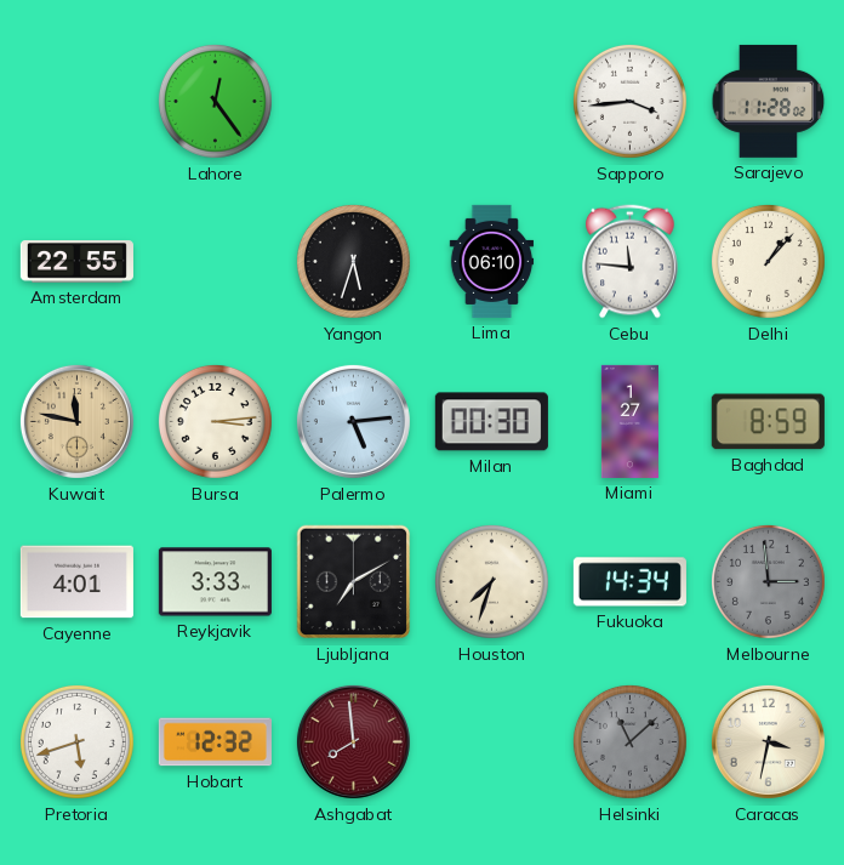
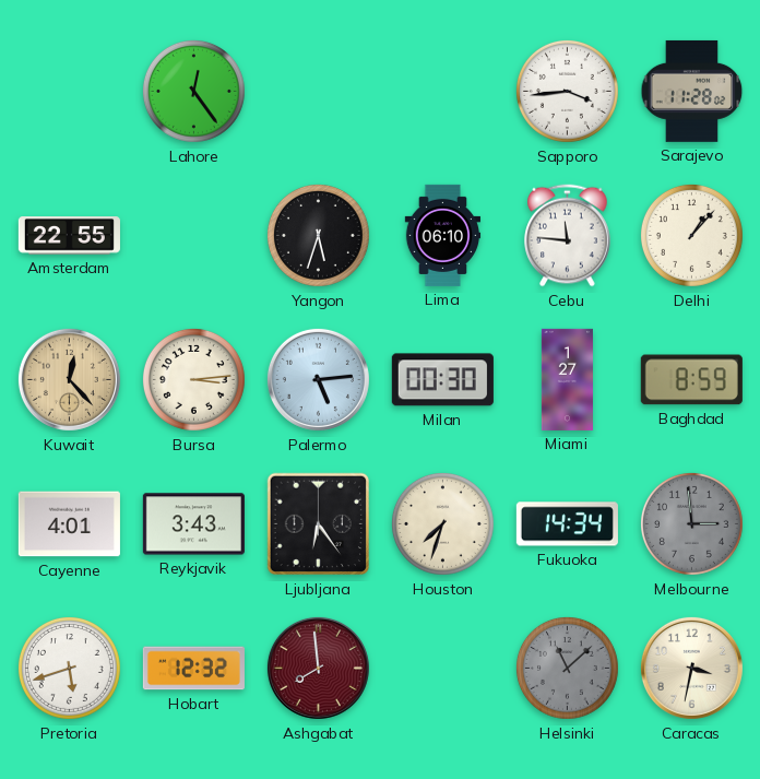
Kuwait: 11:47 -> 12:23 (69, 379)
Reykjavik: 3:33 -> 3:43 (193, 524)
Ljubljana: 7:10 -> 6:24 (319, 524)
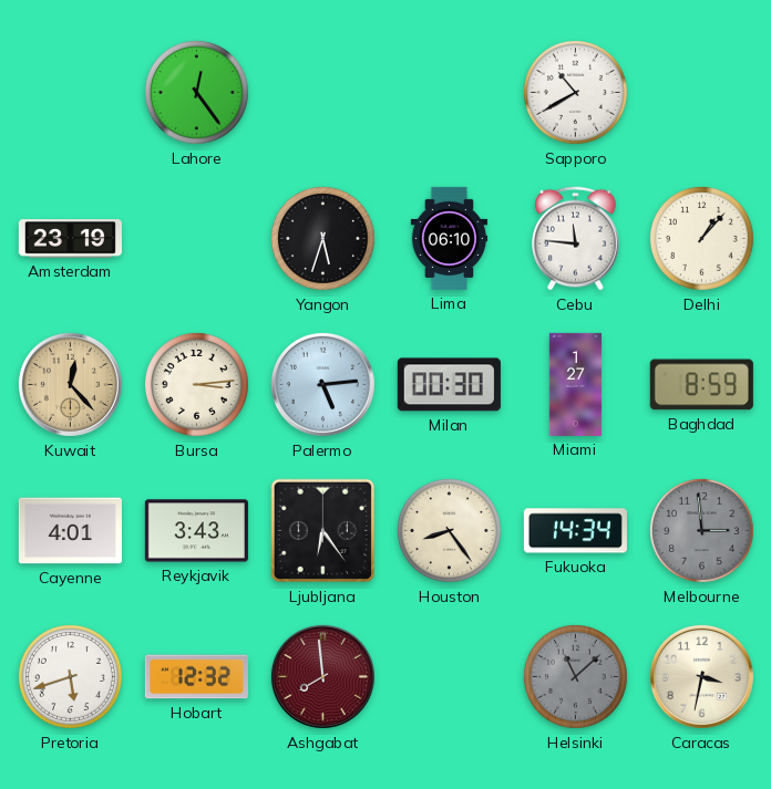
Sapporo: 3:44 -> 10:40 (575, 92)
Sarajevo: 11:28 -> none (692, 91)
Amsterdam: 22:55 -> 23:19 (70, 239)
Houston: 7:33 -> 8:24 (449, 530)
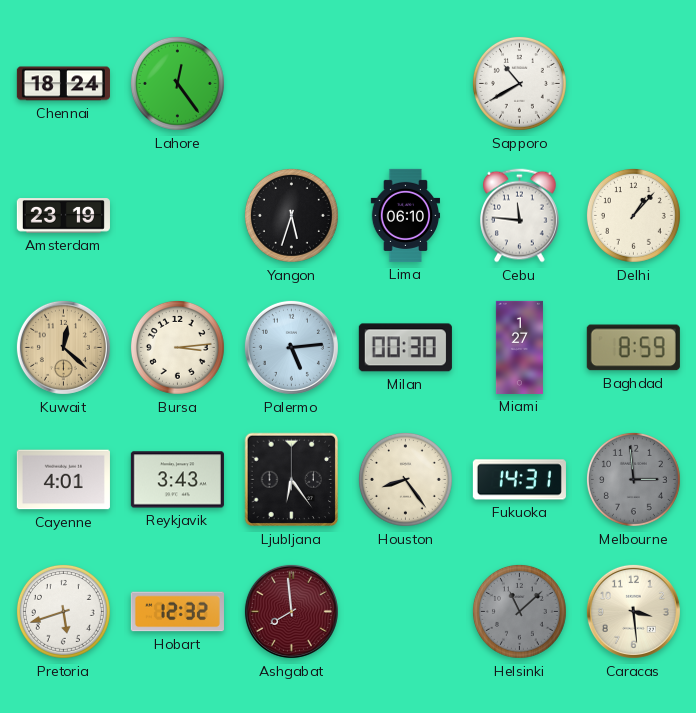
Chennai: none -> 18:24 (63, 84)
Kuwait: 12:23 -> 12:22 (63, 347)
Fukuoka: 14:34 -> 14:31 (519, 480)
Caracas: 3:32 -> 3:29 (633, 611)
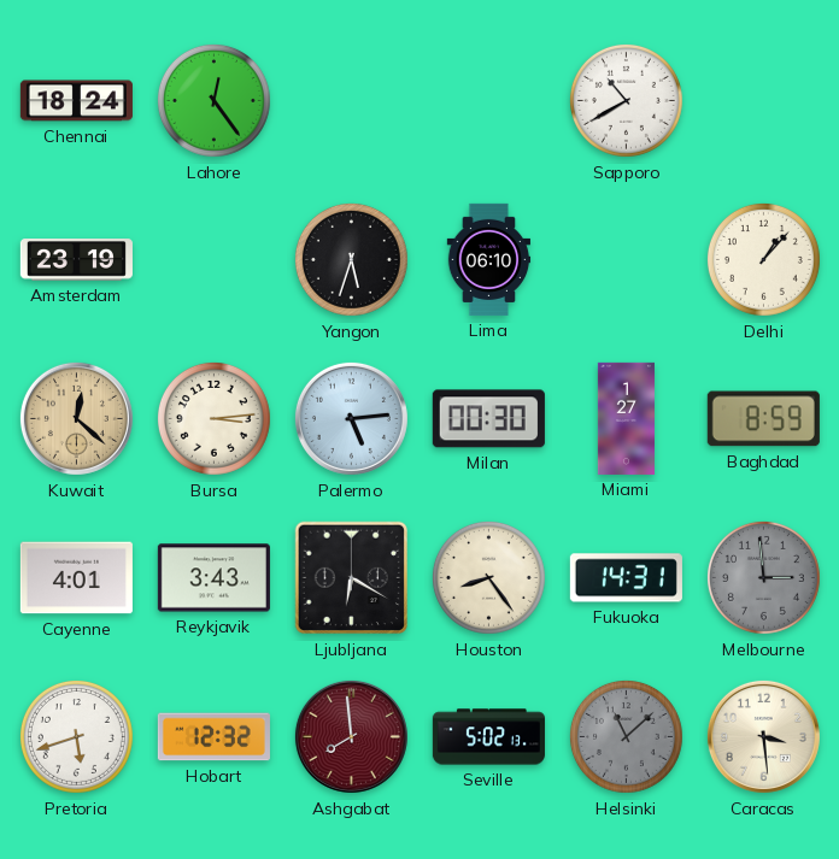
Cebu: 11:46 -> none (520, 216)
Ljubljana: 6:24 -> 6:20 (352, 578)
Seville: none -> 5:02 (488, 737)
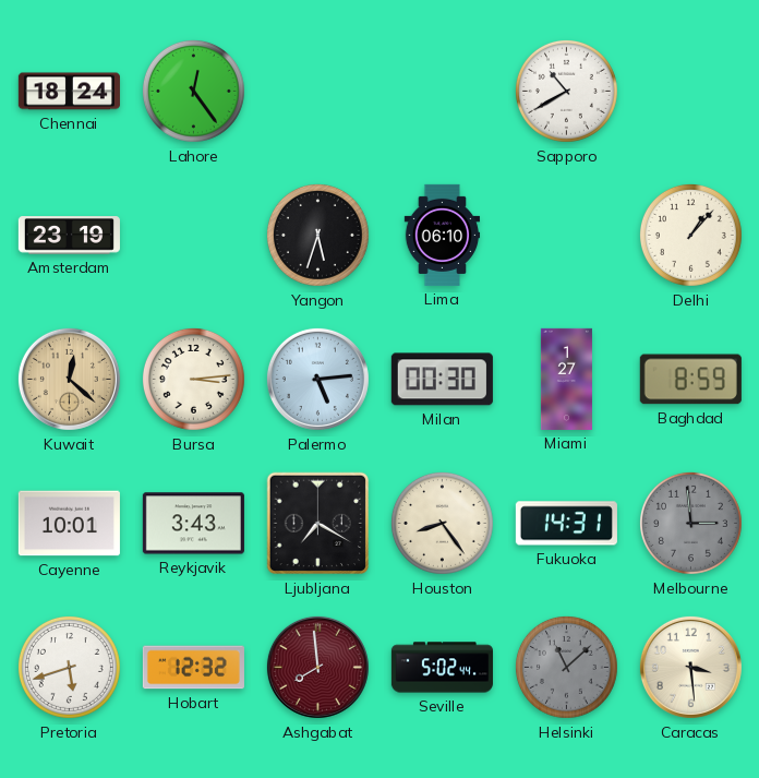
Cayenne: 4:01 -> 10:01 (69, 524)
Ljubljana: 6:20 -> 7:20 (318, 524)
Seville: 5:02:13 -> 5:02:44 (442, 668)
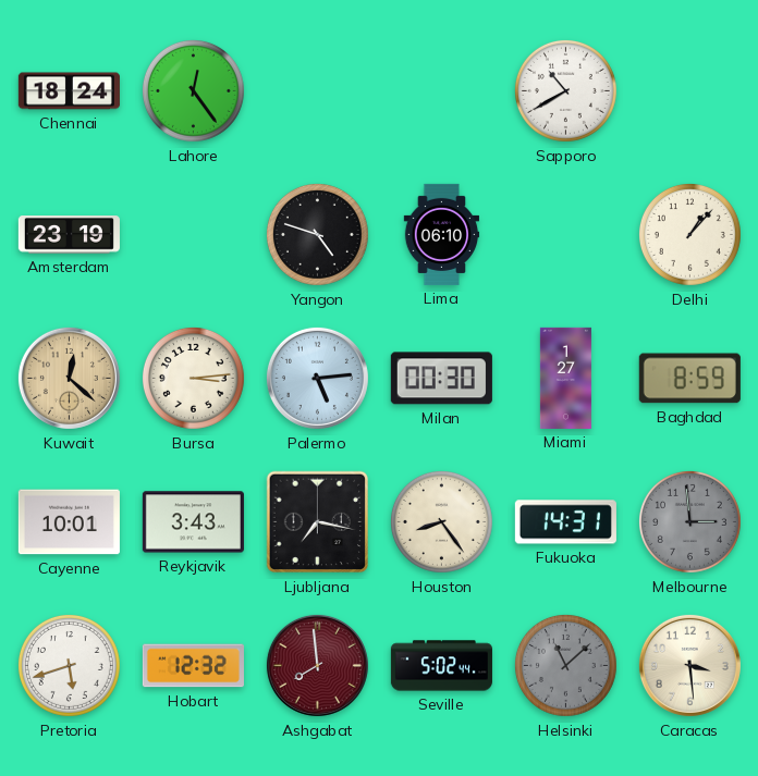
Yangon: 5:33 -> 4:48 (317, 234)
Ljubljana: 7:20 -> 7:17 (318, 522)
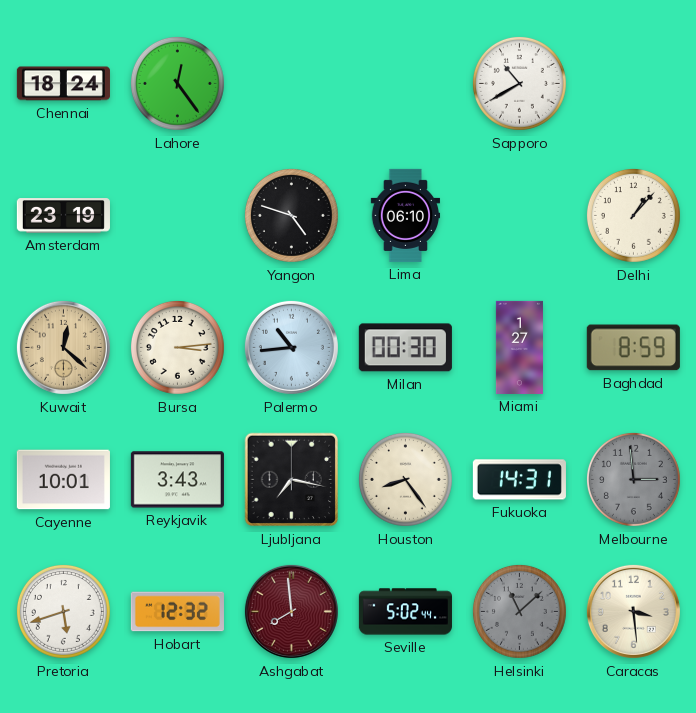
Palermo: 5:14 -> 10:44 (291, 347)
